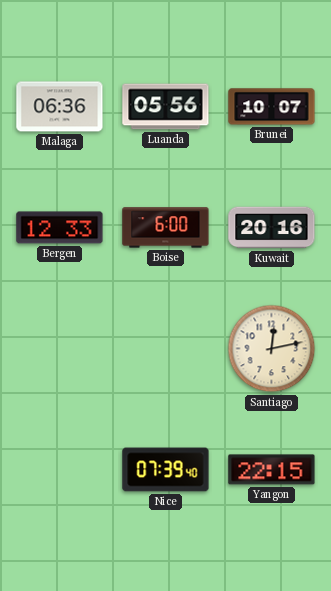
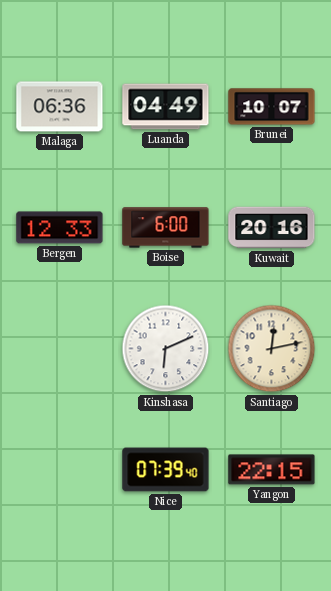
Luanda: 05:56 -> 04:49 (166, 107)
Kinshasa: none -> 6:11 (166, 349)
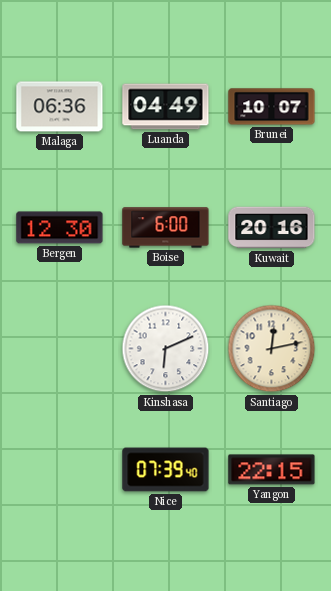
Bergen: 12:33 -> 12:30 (60, 228)
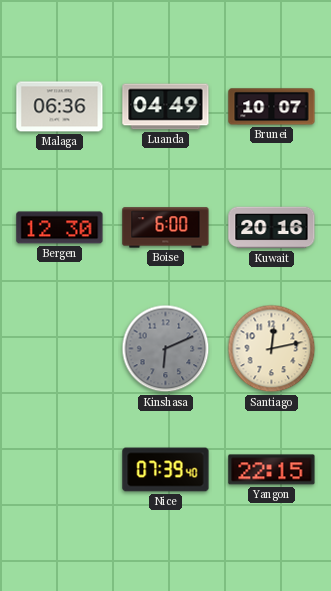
Kinshasa dial: white -> grey (166, 349)
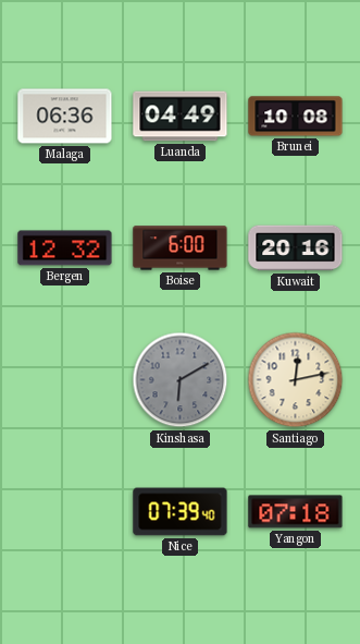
Brunei: 10:07 -> 10:08 (296, 117)
Bergen: 12:30 -> 12:32 (65, 248)
Kinshasa: 6:11 -> 6:10 (181, 380)
Yangon: 22:15 -> 07:18 (296, 512)
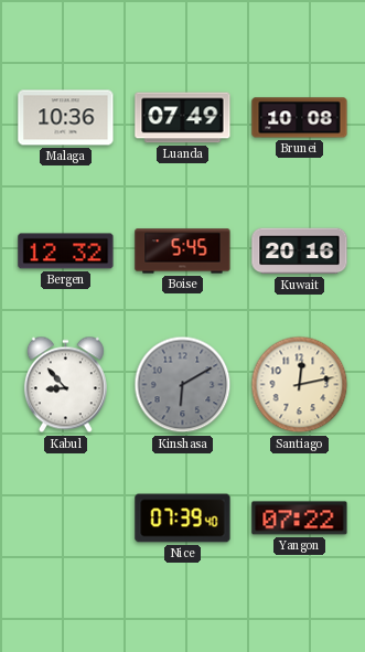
Malaga: 06:36 -> 10:36 (66, 118)
Luanda: 04:49 -> 07:49 (183, 118)
Boise: 6:00 -> 5:45 (183, 252)
Kabul: none -> 8:53 (65, 385)
Yangon: 07:18 -> 07:22 (300, 519)
